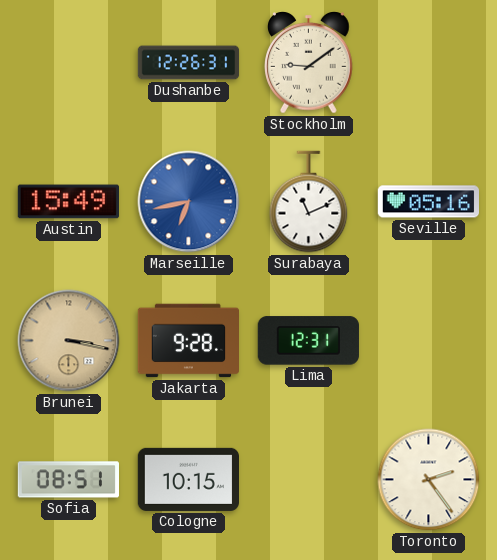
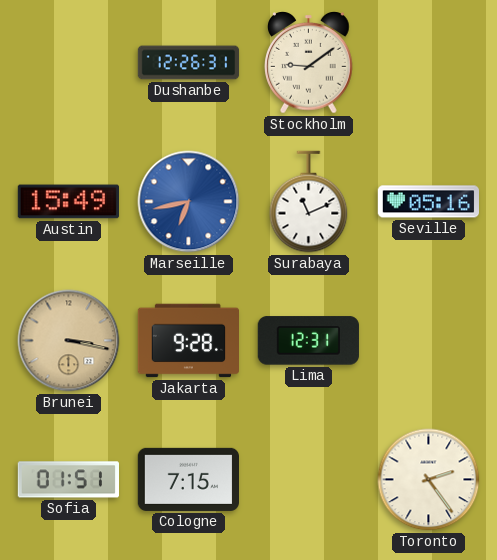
Sofia: 08:51 -> 01:51 (68, 480)
Cologne: 10:15 -> 7:15 (188, 479)
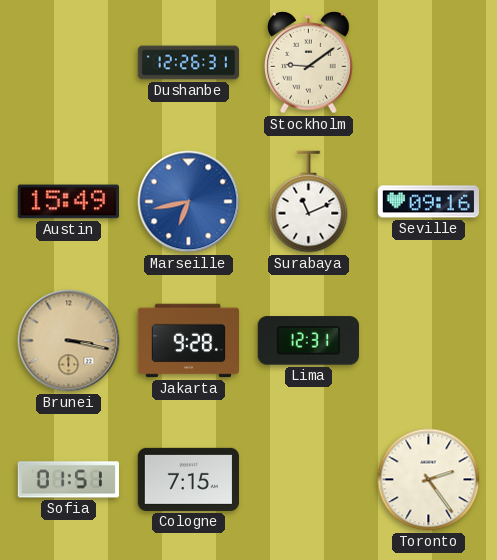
Seville: 05:16 -> 09:16 (428, 202)
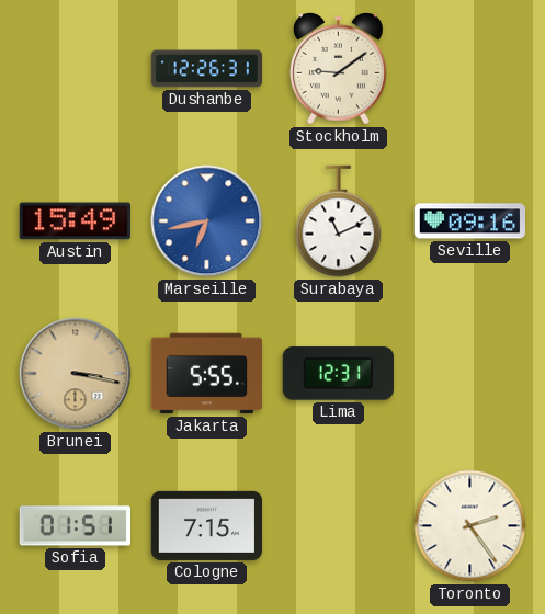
Jakarta: 9:28 -> 5:55 (207, 374)
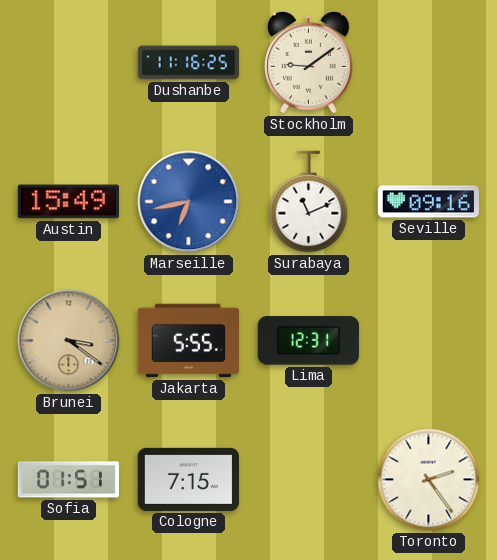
Dushanbe: 12:26 -> 11:16 (189, 63)
Brunei: 3:17 -> 3:21 (69, 341)
